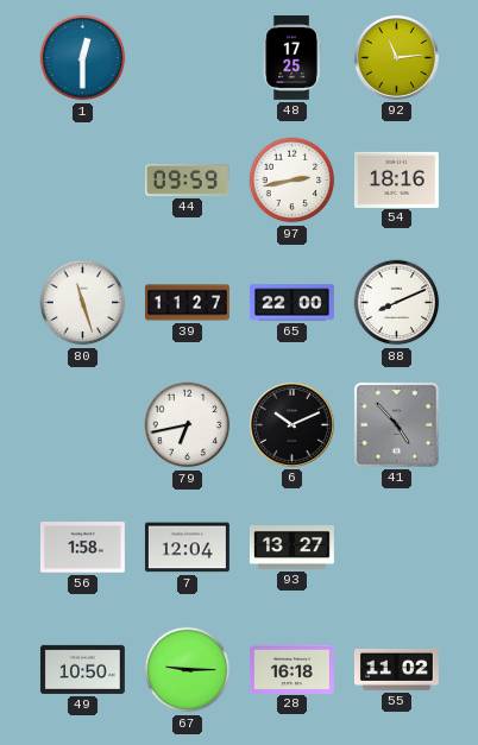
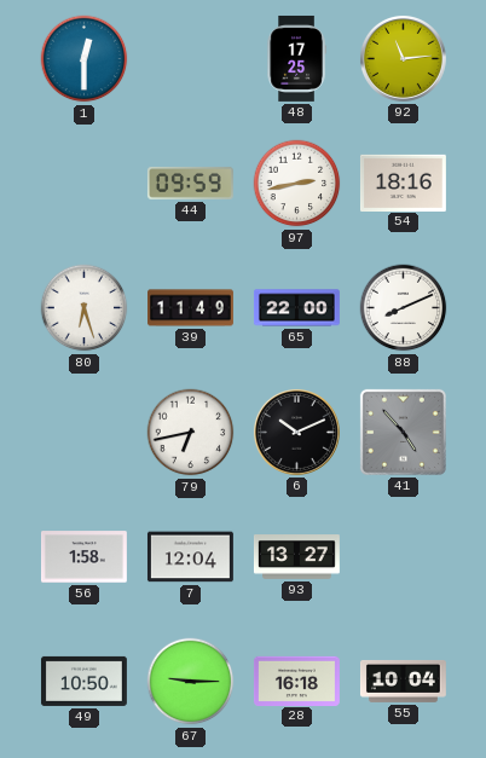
80: 11:27 -> 6:27 (85, 308)
39: 11:27 -> 11:49 (191, 308)
55: 11:02 -> 10:04 (403, 681)
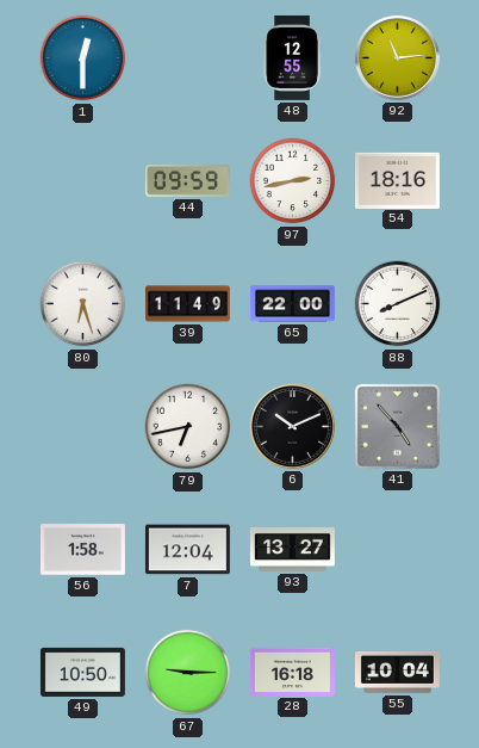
48: 17:25 -> 12:55 (292, 57)
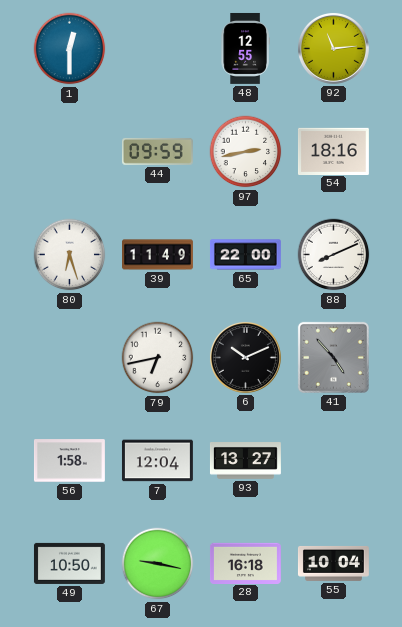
67: 9:15 -> 9:17 (158, 564)
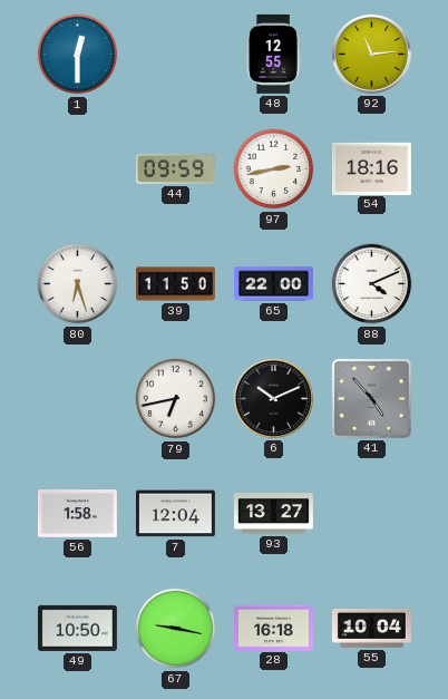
39: 11:49 -> 11:50 (176, 284)
88: 8:11 -> 4:11 (372, 284)
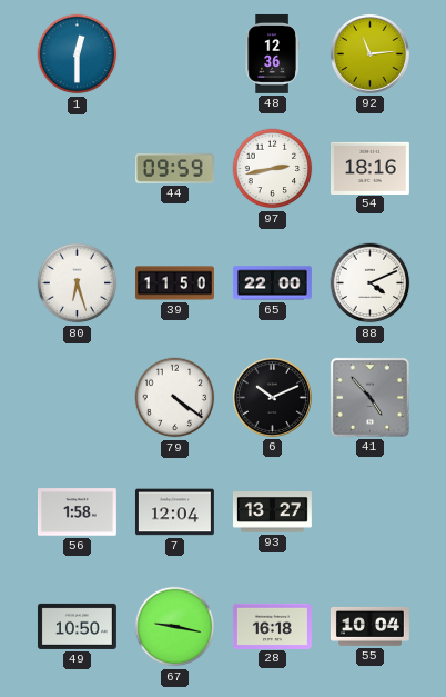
48: 12:55 -> 12:36 (272, 53)
79: 6:43 -> 4:21 (175, 398)
